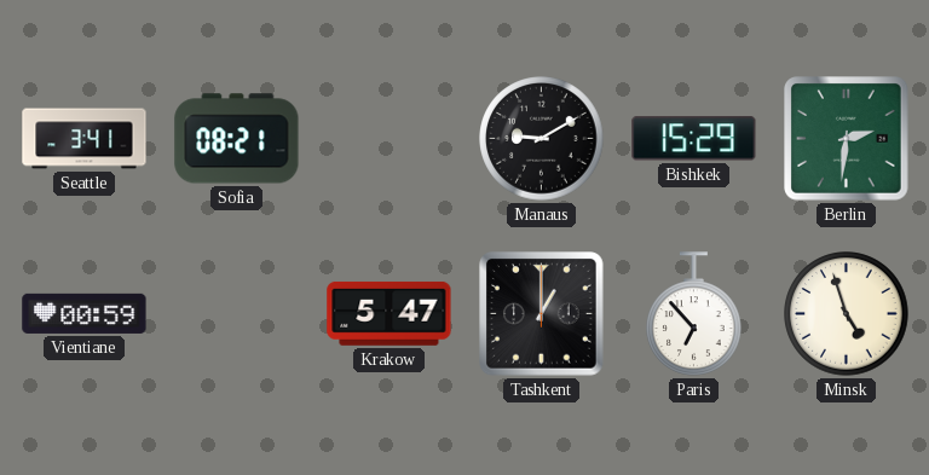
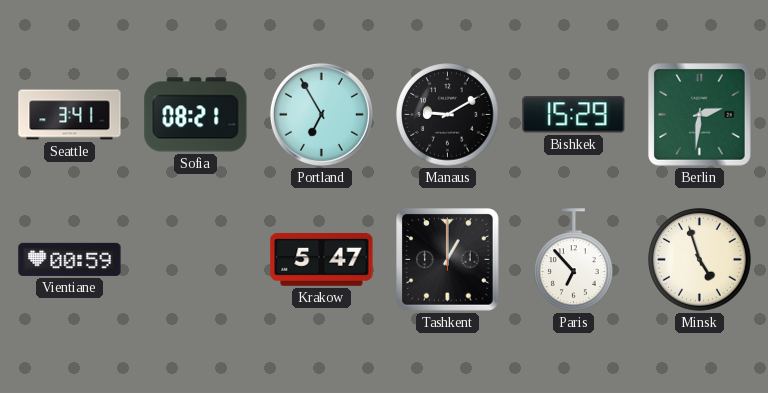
Portland: none -> 6:55 (321, 114)
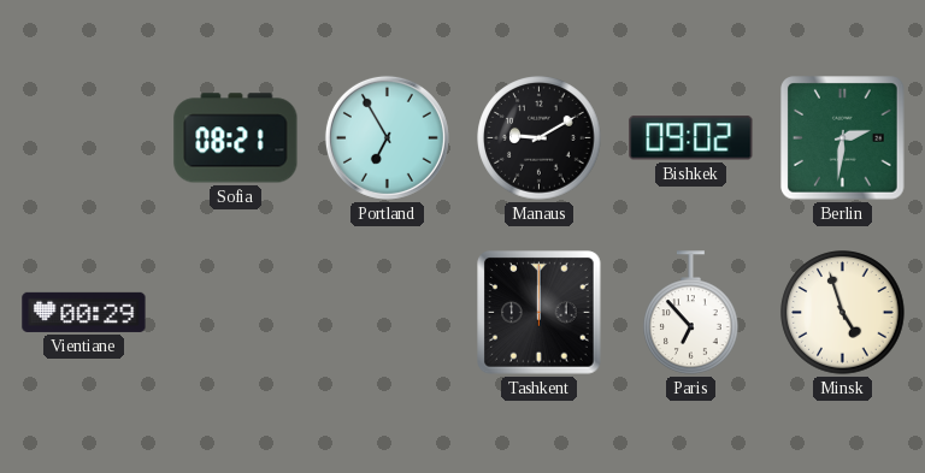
Seattle: 3:41 -> none (70, 115)
Bishkek: 15:29 -> 09:02 (691, 138)
Vientiane: 00:59 -> 00:29 (84, 312)
Krakow: 5:47 -> none (322, 259)
Tashkent: 1:00 -> 12:00 (540, 313)
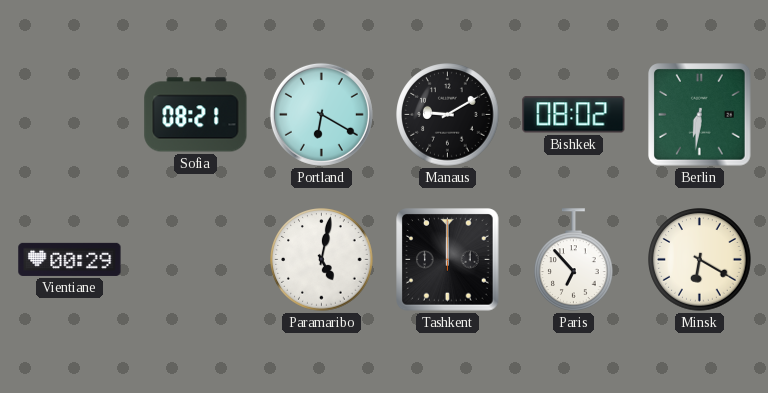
Portland: 6:55 -> 6:20 (321, 114)
Bishkek: 09:02 -> 08:02 (574, 115)
Berlin: 2:31 -> 6:31 (700, 115)
Paramaribo: none -> 5:02 (322, 260)
Minsk: 4:57 -> 6:20 (700, 260)
